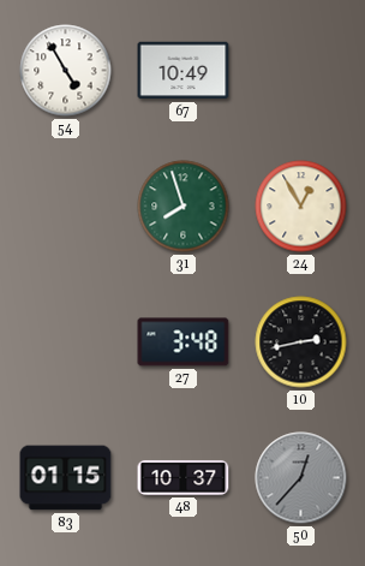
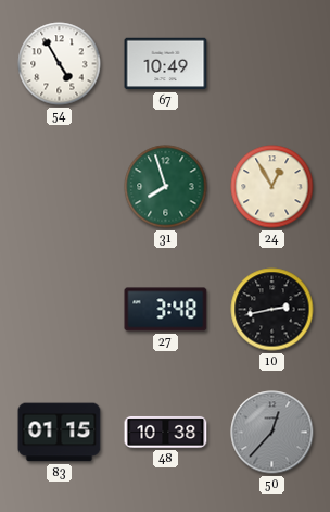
48: 10:37 -> 10:38 (166, 432)
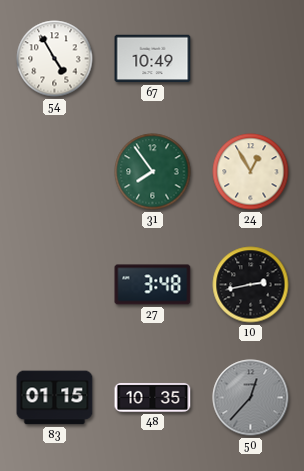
31: 7:57 -> 7:54 (153, 172)
48: 10:38 -> 10:35 (153, 397)
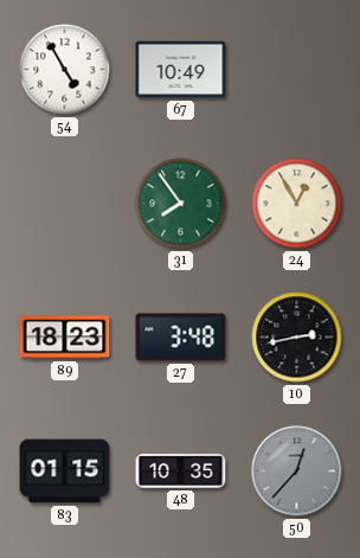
89: none -> 18:23 (65, 338)
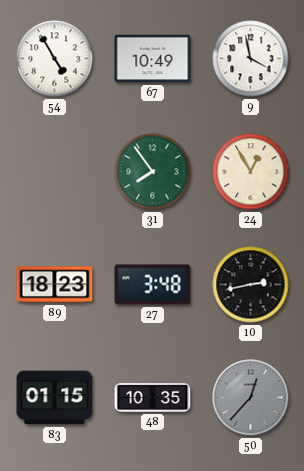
9: none -> 3:58 (251, 59)
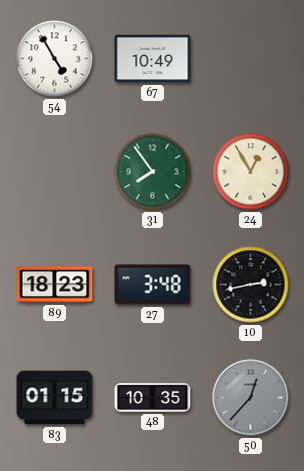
9: 3:58 -> none (251, 59)
